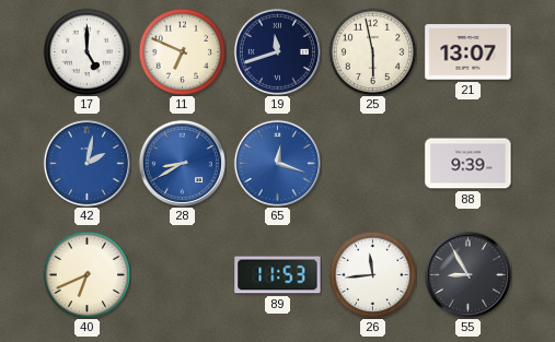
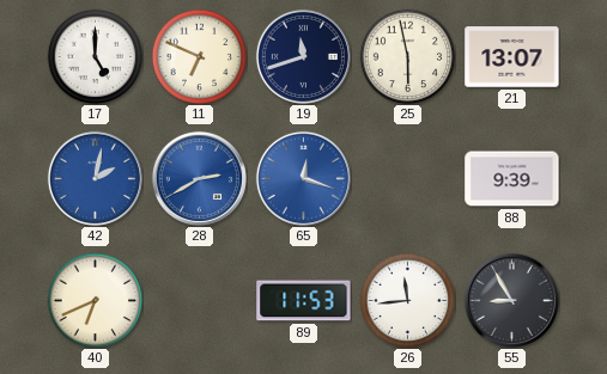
28: 8:40 -> 2:40 (199, 178)
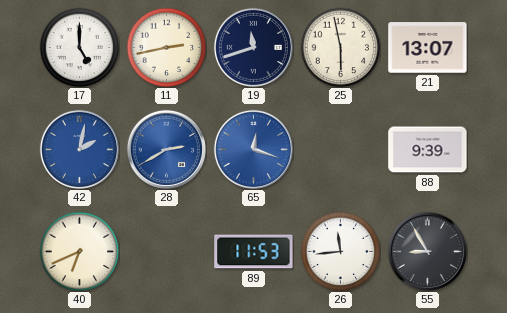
11: 6:49 -> 2:43 (166, 47)
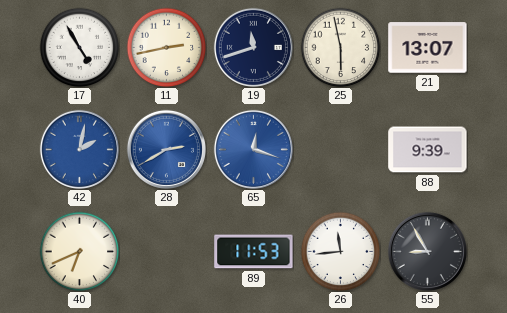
17: 5:00 -> 4:55 (79, 47)
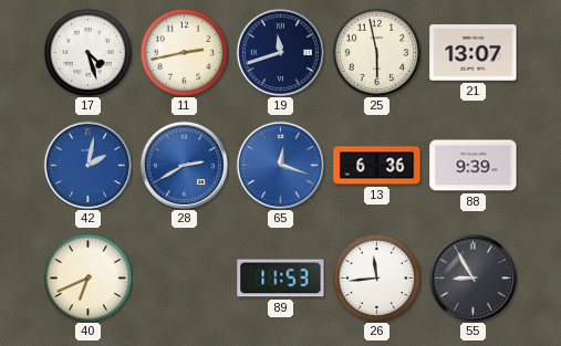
17: 4:55 -> 4:27 (87, 52)
13: none -> 6:36 (377, 166)
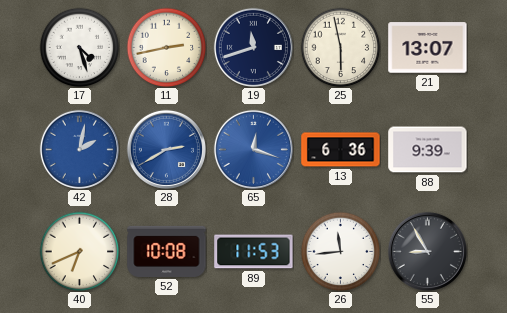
52: none -> 10:08 (167, 251)
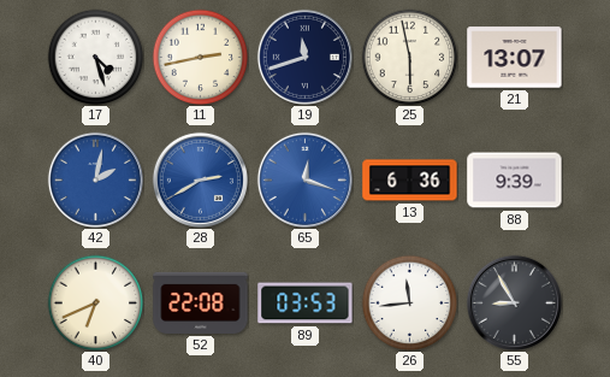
52: 10:08 -> 22:08 (201, 302)
89: 11:53 -> 03:53 (306, 304)
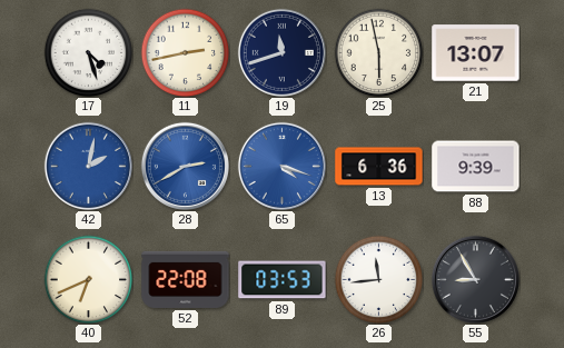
65: 12:18 -> 4:18 (281, 166)
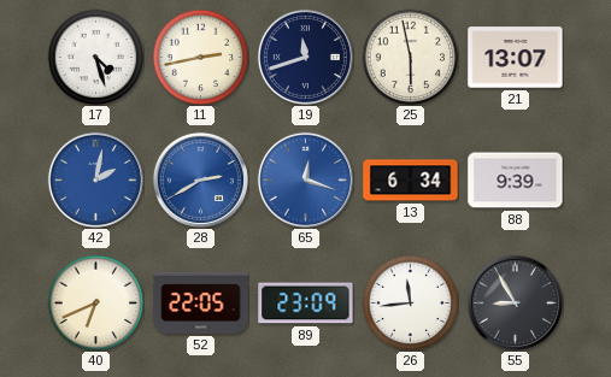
65: 4:18 -> 12:18 (305, 179)
13: 6:36 -> 6:34 (411, 181)
52: 22:08 -> 22:05 (201, 302)
89: 03:53 -> 23:09 (306, 304)
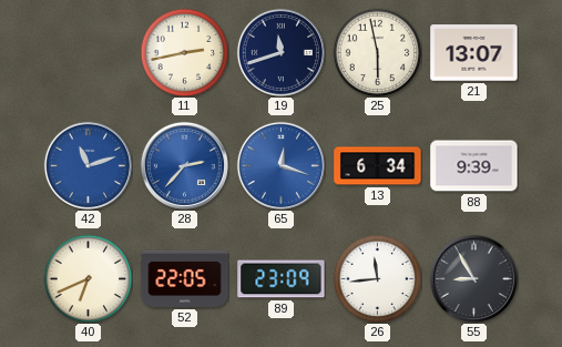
17: 4:27 -> none (95, 57)
42: 2:02 -> 11:12 (88, 165)
28: 2:40 -> 2:37 (184, 165)
